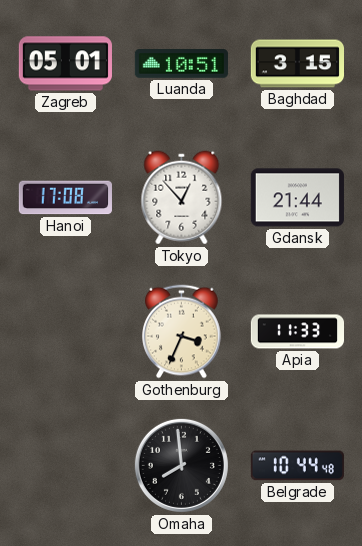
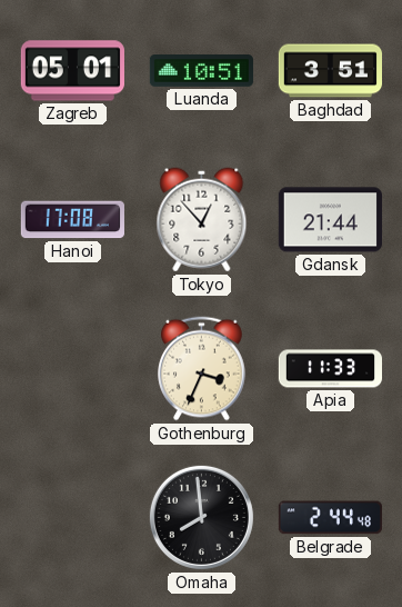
Baghdad: 3:15 -> 3:51 (330, 71)
Belgrade: 10:44 -> 2:44 (330, 518)
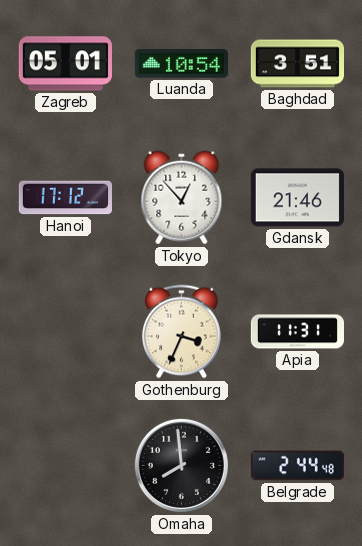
Luanda: 10:51 -> 10:54 (181, 64)
Hanoi: 17:08 -> 17:12 (65, 198)
Gdansk: 21:44 -> 21:46 (297, 198)
Apia: 11:33 -> 11:31 (297, 332)
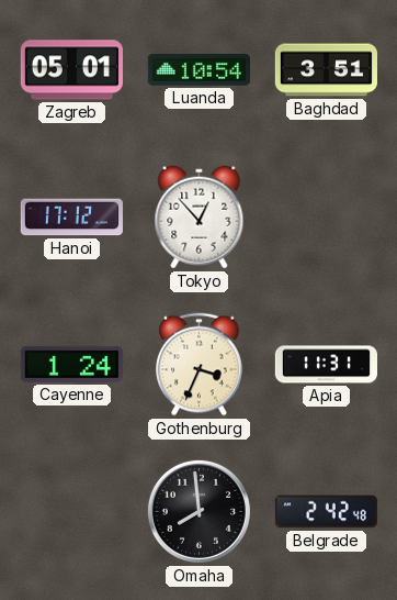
Gdansk: 21:46 -> none (297, 198)
Cayenne: none -> 1:24 (71, 364)
Belgrade: 2:44 -> 2:42 (326, 512)
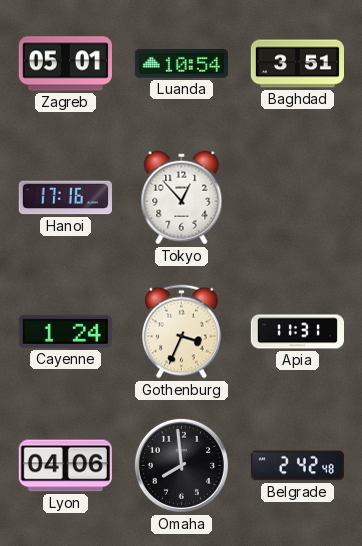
Hanoi: 17:12 -> 17:16 (65, 198)
Lyon: none -> 04:06 (65, 466)
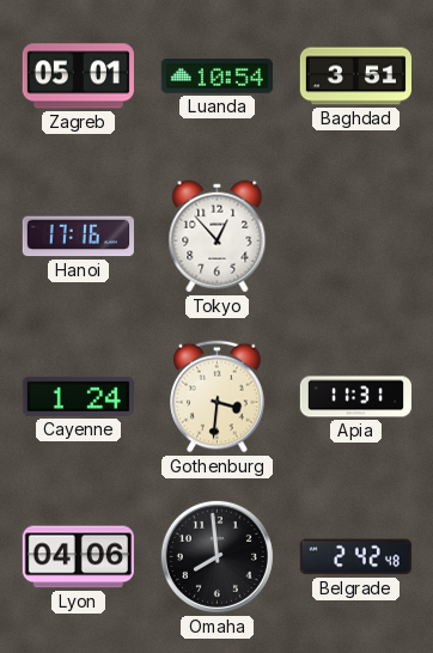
Gothenburg: 3:34 -> 3:31 (218, 397)
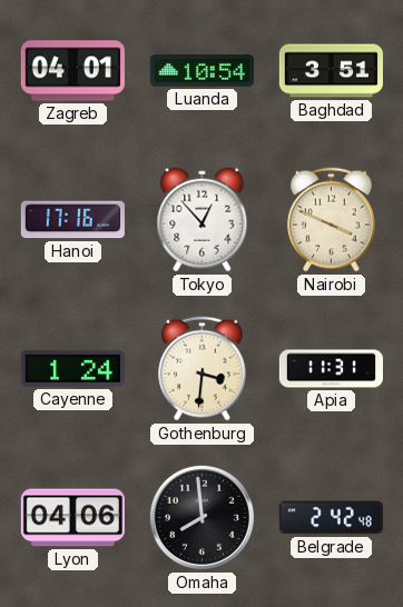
Zagreb: 05:01 -> 04:01 (72, 71)
Nairobi: none -> 3:49 (332, 220)
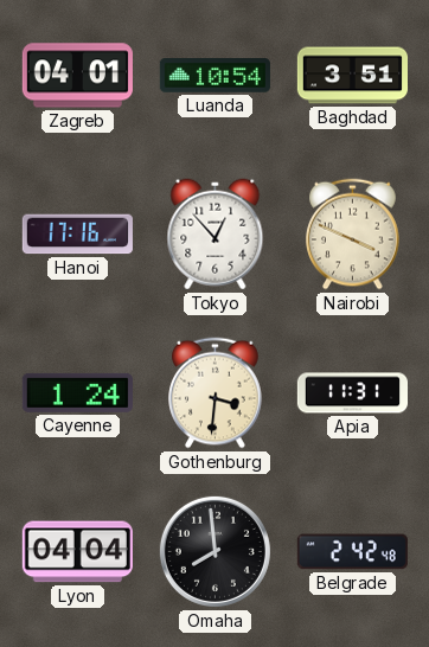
Lyon: 04:06 -> 04:04 (77, 552)
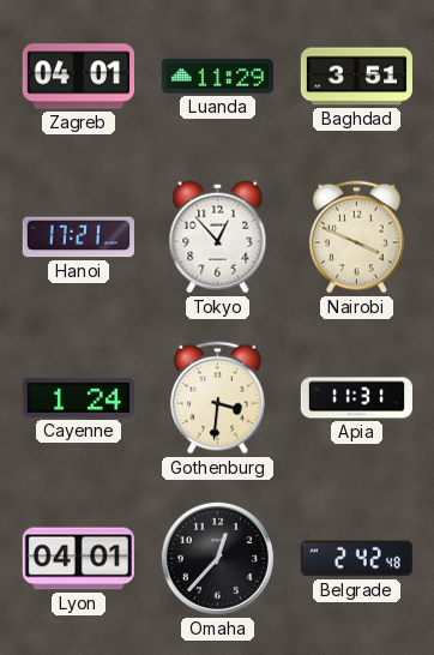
Luanda: 10:54 -> 11:29 (217, 77)
Hanoi: 17:16 -> 17:21 (78, 238)
Lyon: 04:04 -> 04:01 (78, 559)
Omaha: 7:59 -> 12:37 (217, 558)
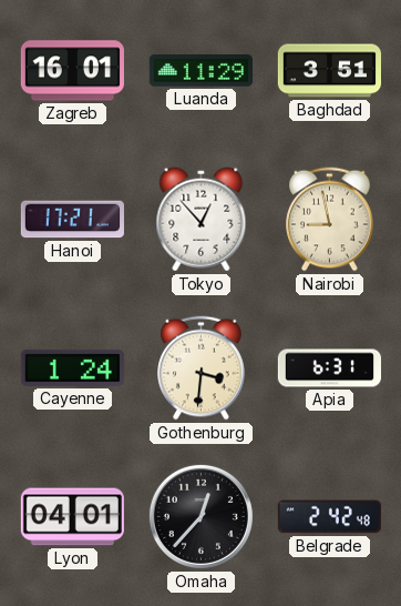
Zagreb: 04:01 -> 16:01 (72, 71)
Nairobi: 3:49 -> 8:58 (330, 220)
Apia: 11:31 -> 6:31 (329, 368)
